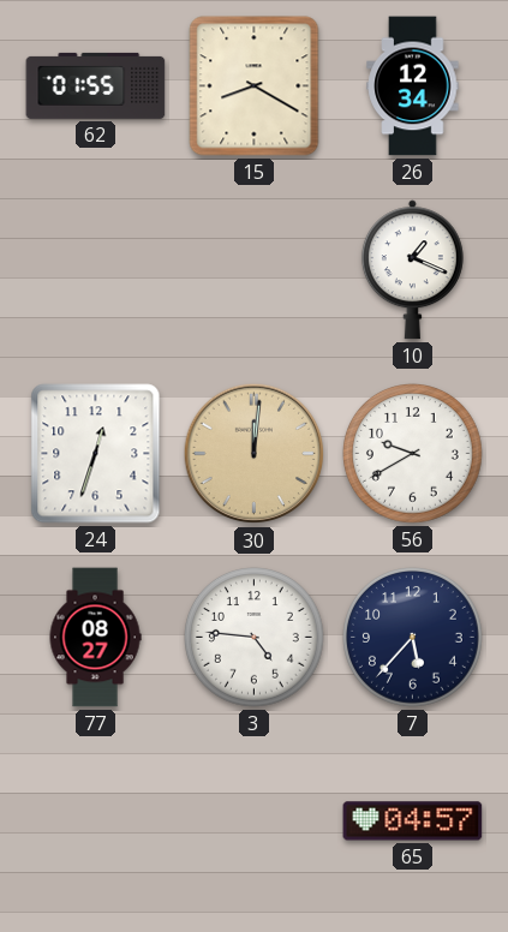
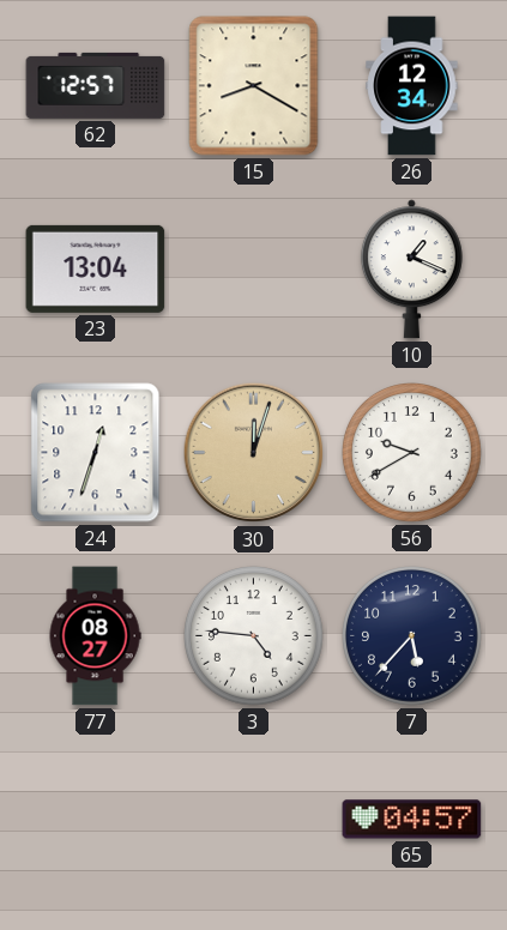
62: 01:55 -> 12:57 (96, 85)
23: none -> 13:04 (96, 268)
30: 12:01 -> 12:03 (254, 453)
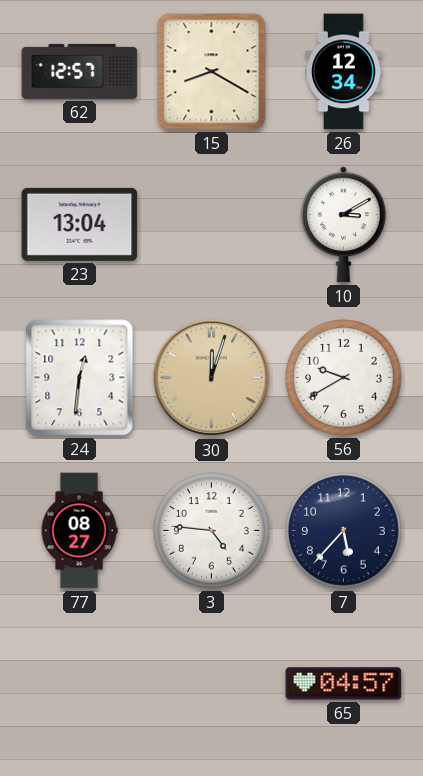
10: 1:19 -> 3:10 (343, 225)
24: 12:33 -> 12:31 (80, 378)
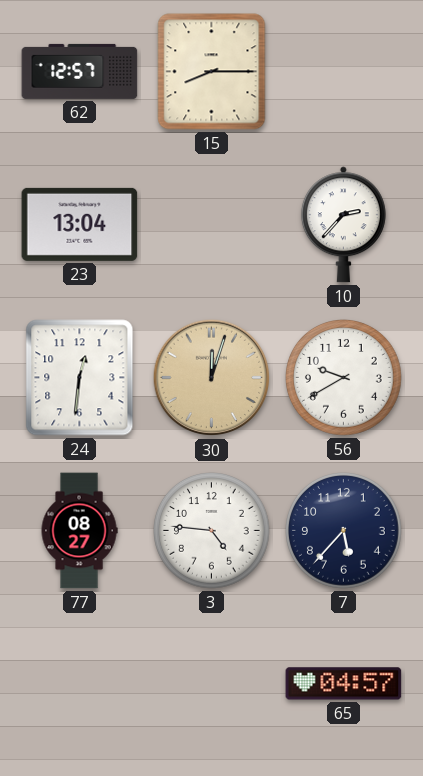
15: 8:20 -> 8:15 (212, 72)
26: 12:34 -> none (344, 72)
10: 3:10 -> 2:37 (343, 225)
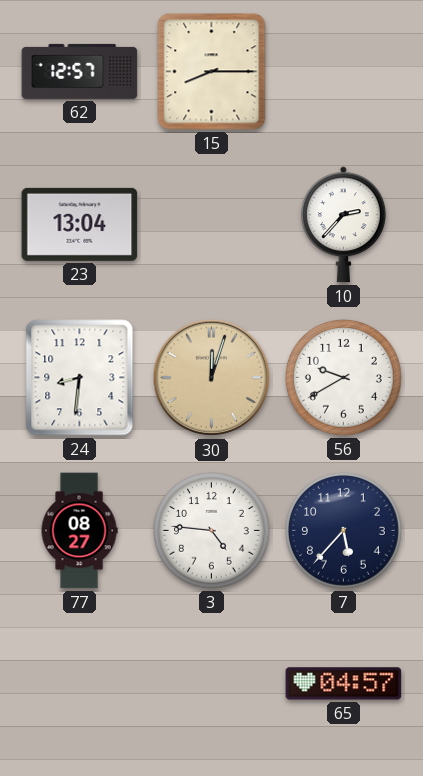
24: 12:31 -> 8:31 (80, 378)
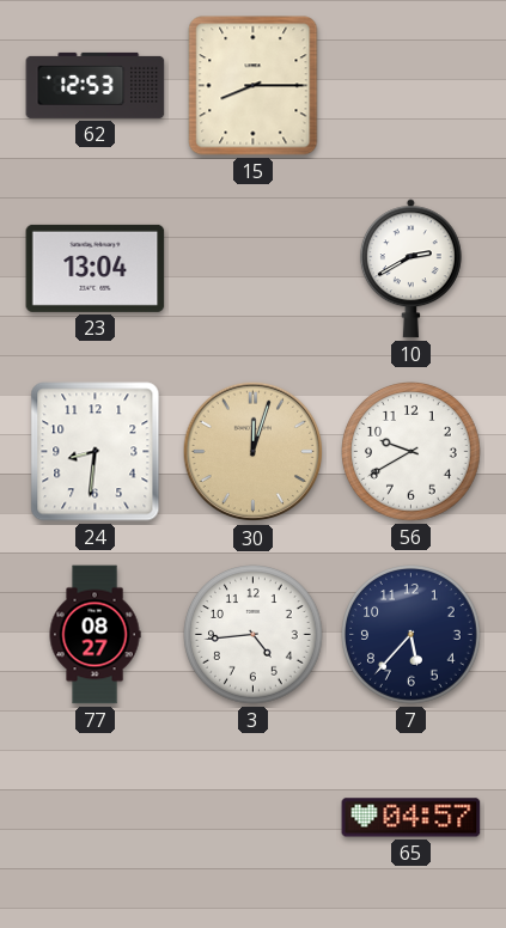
62: 12:57 -> 12:53 (96, 85)
10: 2:37 -> 2:40 (410, 269)
3: 4:46 -> 4:44 (254, 635)
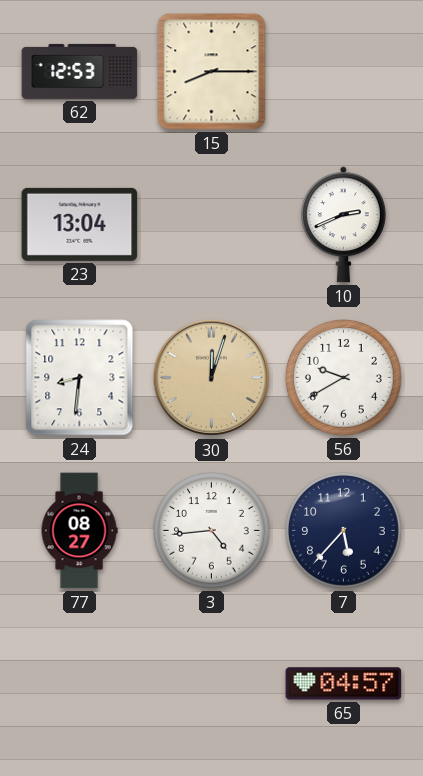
10: 2:40 -> 2:41 (343, 225)
